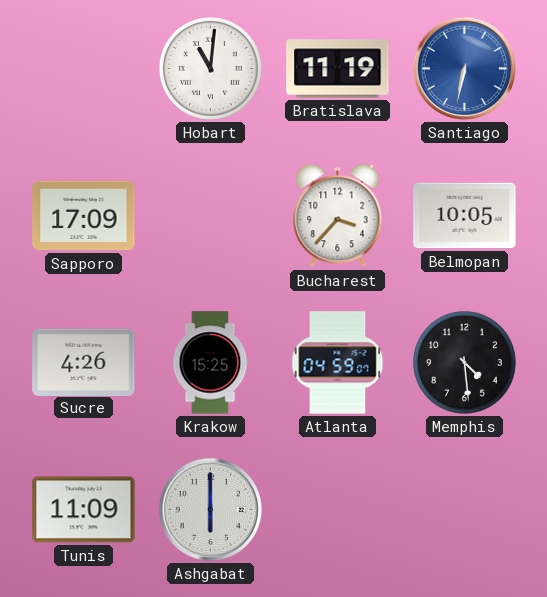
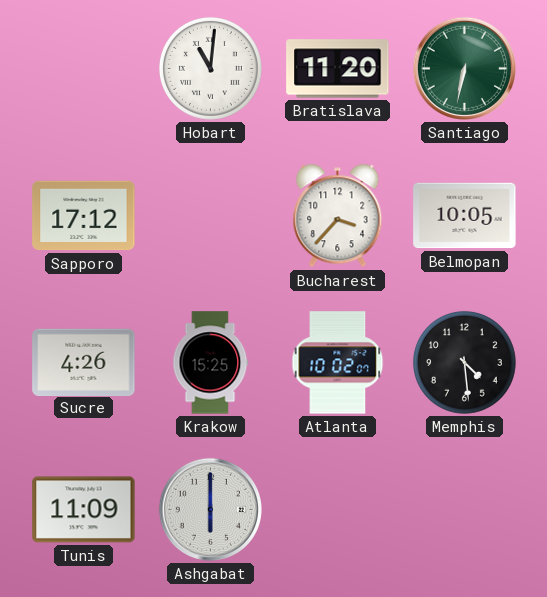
Bratislava: 11:19 -> 11:20 (338, 69)
Santiago dial: blue -> green (464, 68)
Sapporo: 17:09 -> 17:12 (84, 216)
Atlanta: 04:59 -> 10:02 (338, 363)
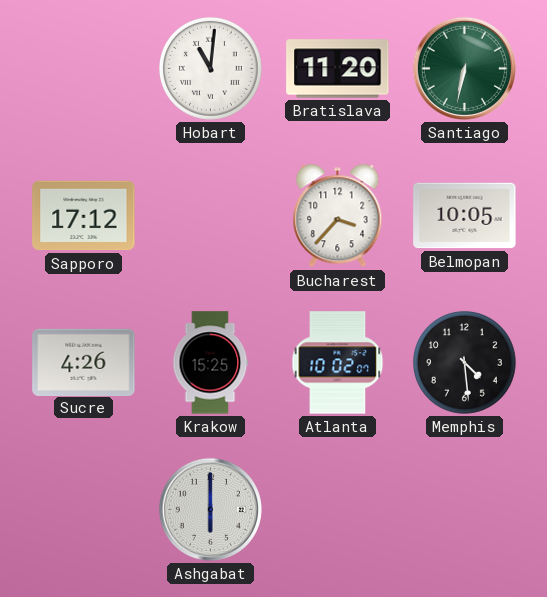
Tunis: 11:09 -> none (84, 510)
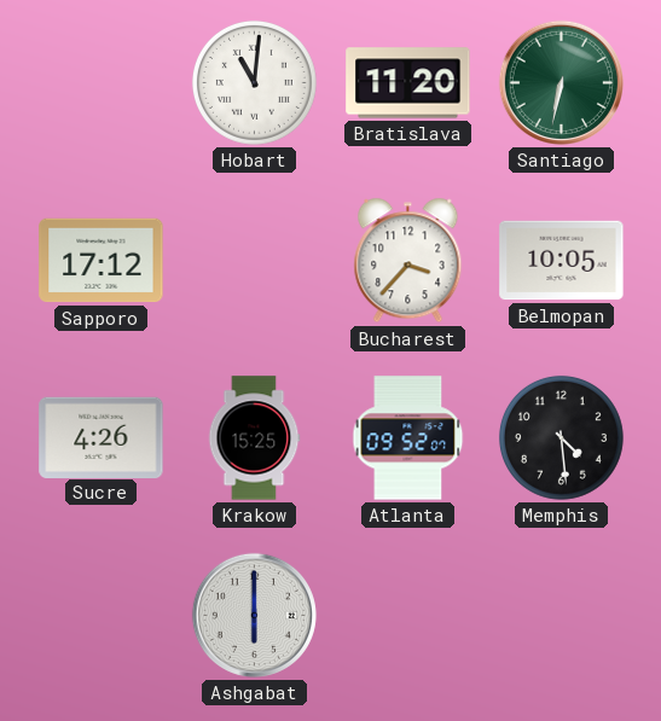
Atlanta: 10:02 -> 09:52 (408, 438)
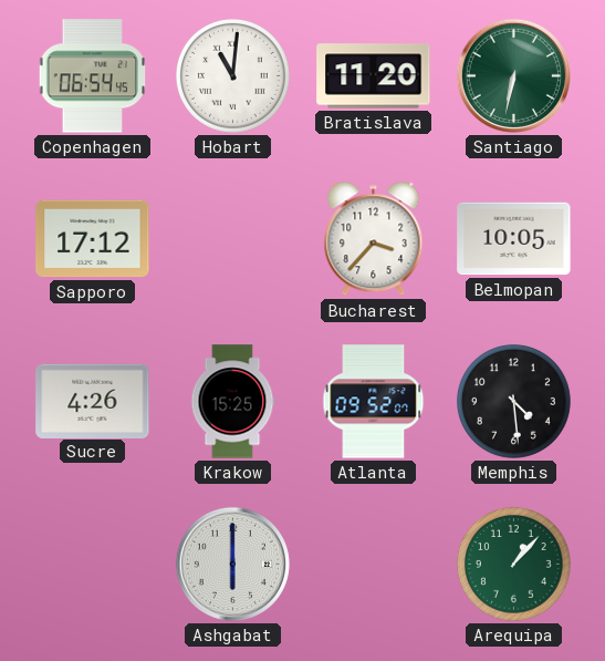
Copenhagen: none -> 06:54 (92, 76)
Arequipa: none -> 1:07 (513, 564)
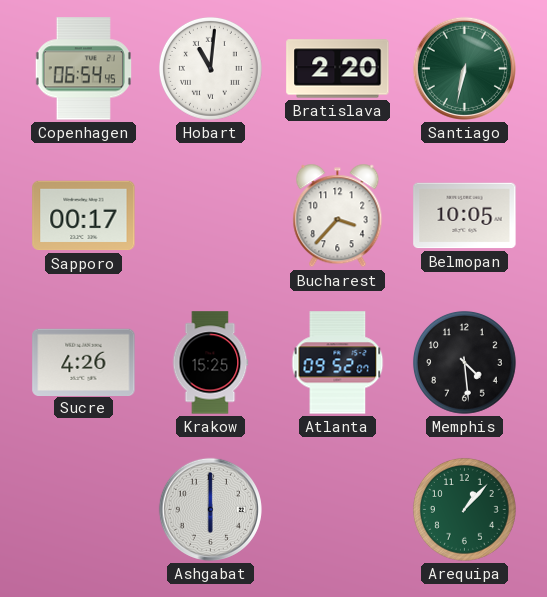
Bratislava: 11:20 -> 2:20 (338, 69)
Sapporo: 17:12 -> 00:17 (84, 216)
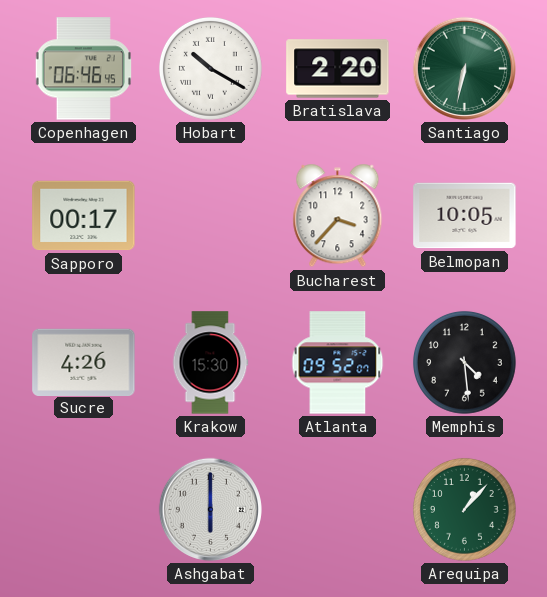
Copenhagen: 06:54 -> 06:46 (83, 69)
Hobart: 11:01 -> 10:20 (210, 68)
Krakow: 15:25 -> 15:30 (210, 363)
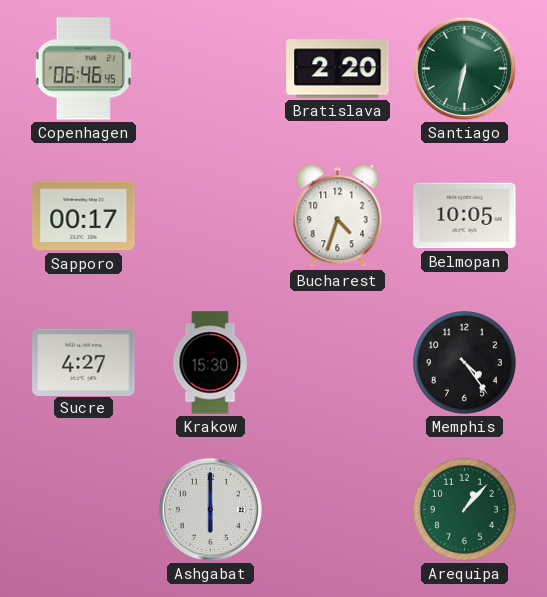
Hobart: 10:20 -> none (210, 68)
Bucharest: 3:37 -> 4:33 (338, 216)
Sucre: 4:26 -> 4:27 (84, 362)
Atlanta: 09:52 -> none (338, 363)
Memphis: 4:29 -> 4:24 (464, 362)
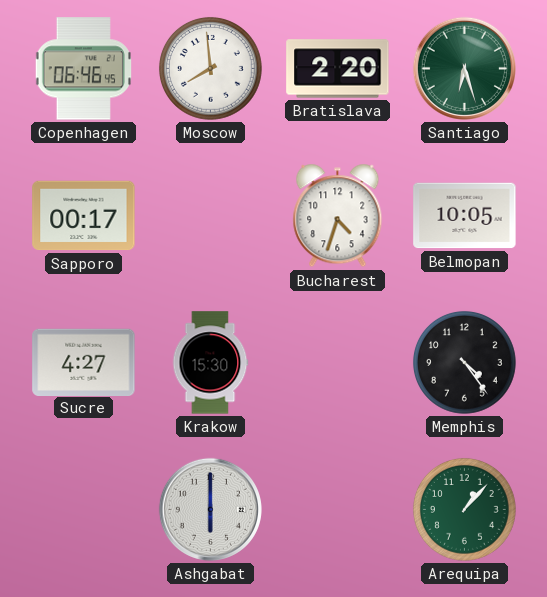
Moscow: none -> 7:59 (210, 68)
Santiago: 6:32 -> 6:27 (464, 68)
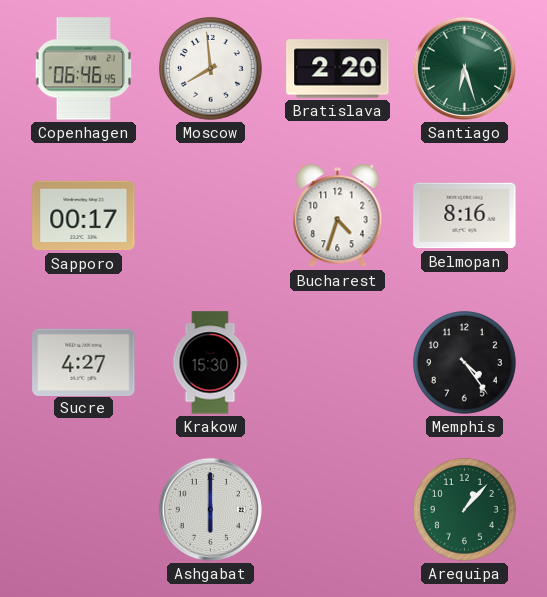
Belmopan: 10:05 -> 8:16 (465, 216)
